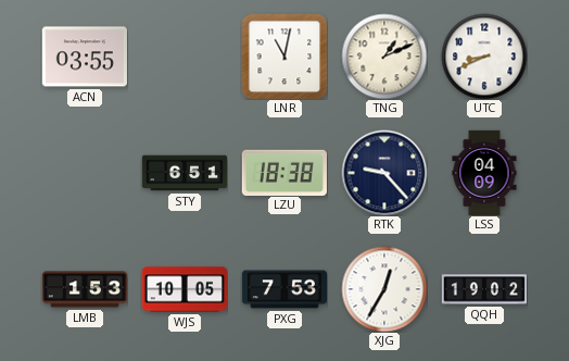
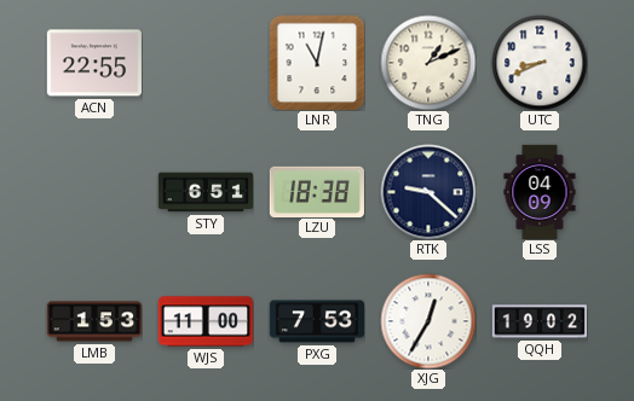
ACN: 03:55 -> 22:55 (94, 63)
RTK: 9:23 -> 9:22 (428, 192)
WJS: 10:05 -> 11:00 (204, 321)
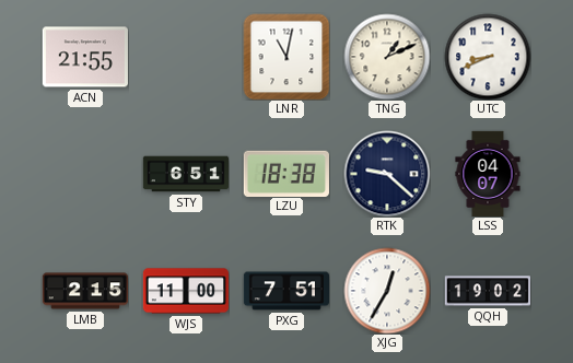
ACN: 22:55 -> 21:55 (85, 57)
LSS: 04:09 -> 04:07 (488, 173)
LMB: 1:53 -> 2:15 (84, 291)
PXG: 7:53 -> 7:51 (285, 291)
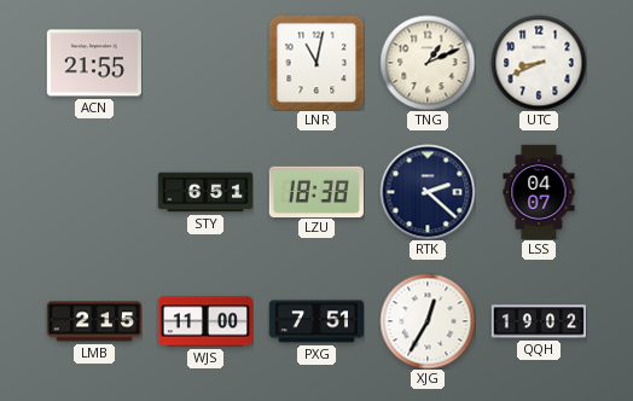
RTK: 9:22 -> 2:22 (428, 192)
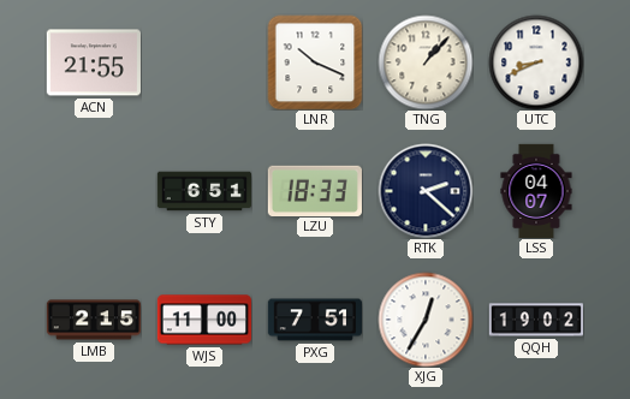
LNR: 11:02 -> 10:19 (315, 62)
TNG: 1:11 -> 1:07 (426, 62)
LZU: 18:38 -> 18:33 (315, 190)
